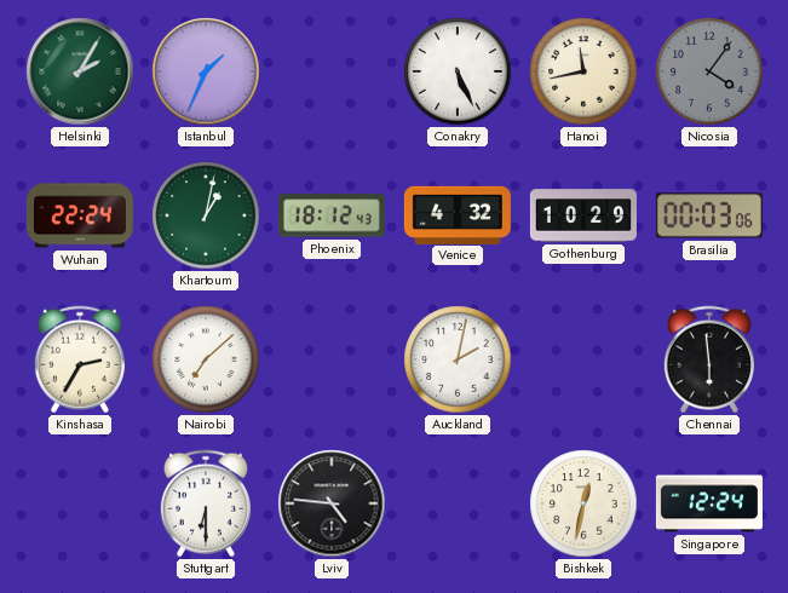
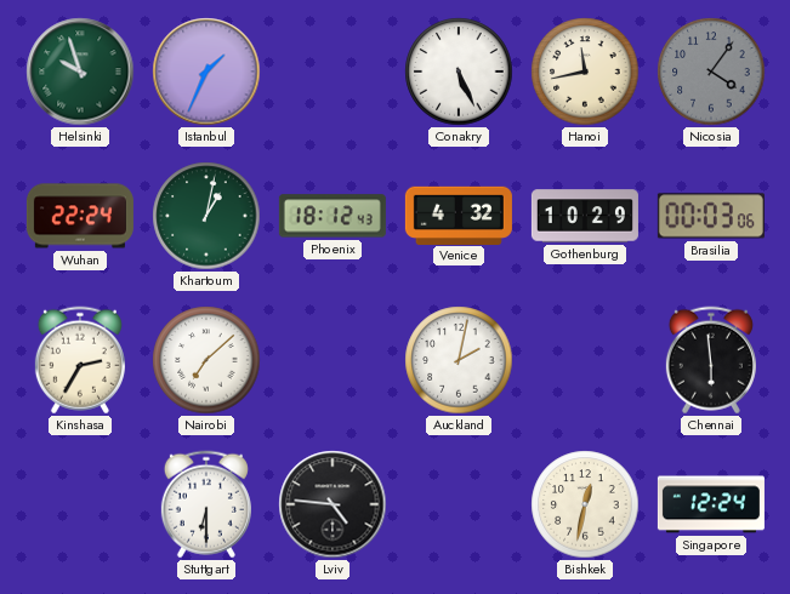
Helsinki: 2:05 -> 9:57 (80, 72)
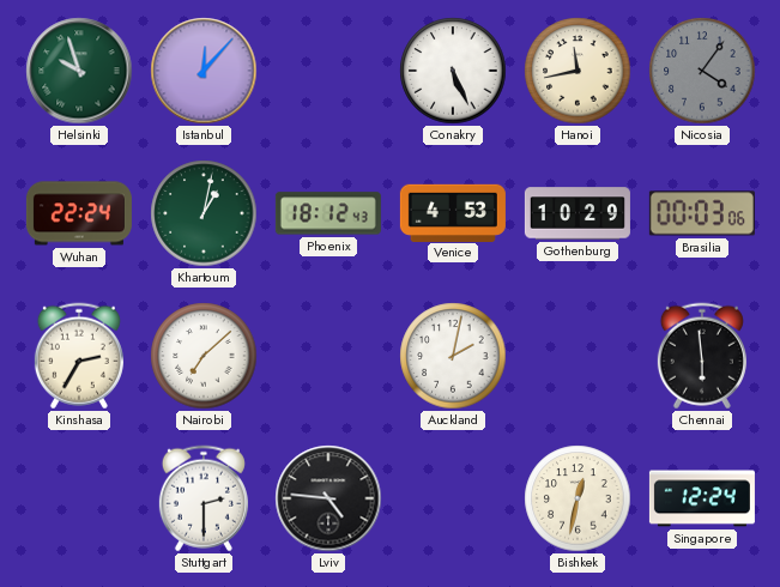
Istanbul: 1:34 -> 12:07 (204, 71)
Venice: 4:32 -> 4:53 (453, 212)
Stuttgart: 6:30 -> 2:30 (204, 498)
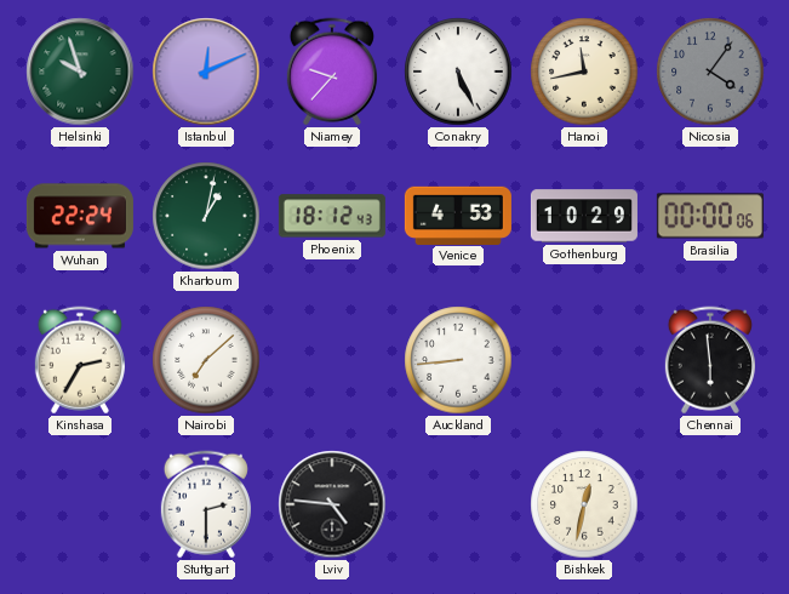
Istanbul: 12:07 -> 12:11 (206, 72)
Niamey: none -> 9:37 (332, 72)
Brasilia: 00:03 -> 00:00 (710, 216)
Auckland: 2:02 -> 8:44 (458, 360)
Singapore: 12:24 -> none (702, 498)
